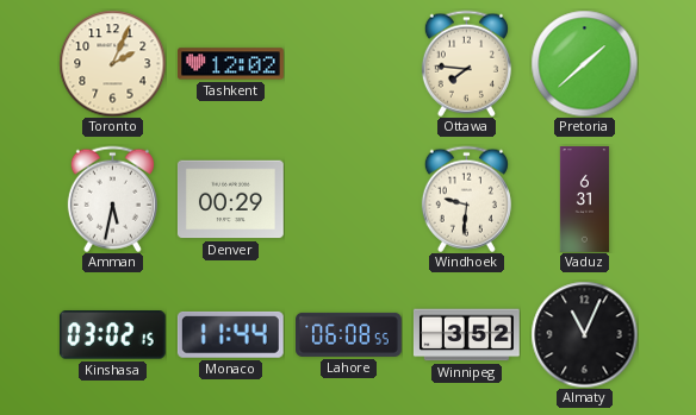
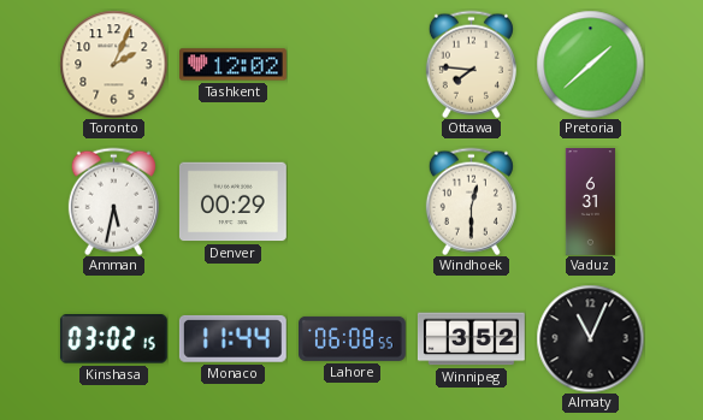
Windhoek: 9:31 -> 12:30 (471, 201)
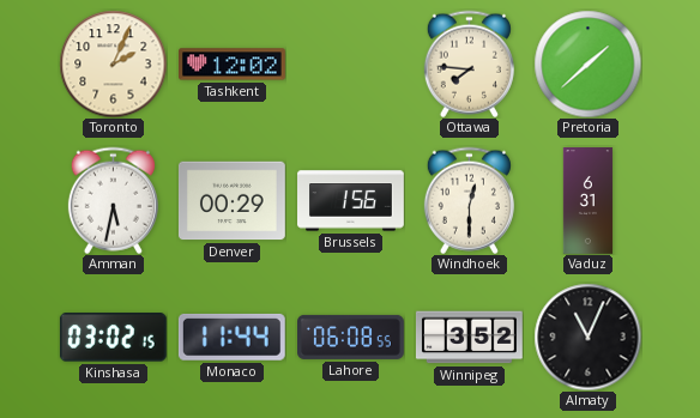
Brussels: none -> 1:56 (351, 201)
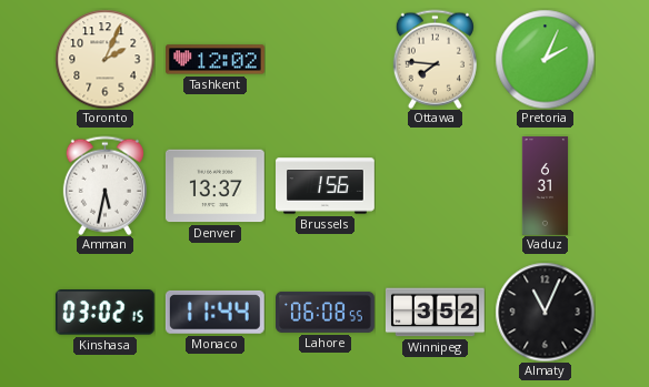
Pretoria: 1:38 -> 2:04 (545, 59)
Denver: 00:29 -> 13:37 (214, 186)
Windhoek: 12:30 -> none (469, 200)
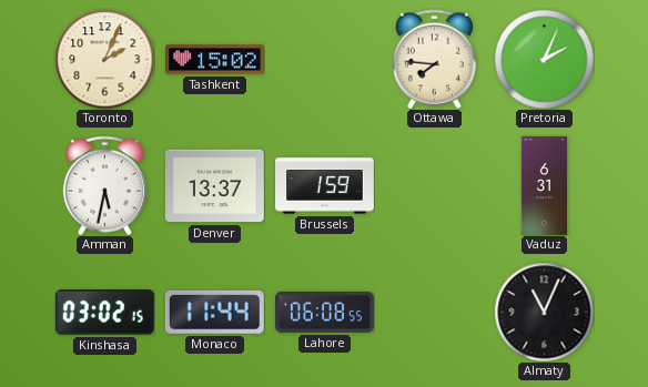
Tashkent: 12:02 -> 15:02 (215, 60)
Brussels: 1:56 -> 1:59 (325, 186)
Winnipeg: 3:52 -> none (436, 313)
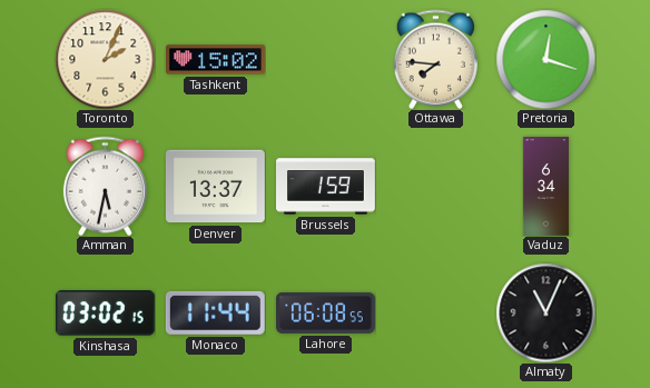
Pretoria: 2:04 -> 12:18 (545, 59)
Vaduz: 6:31 -> 6:34 (546, 187)
